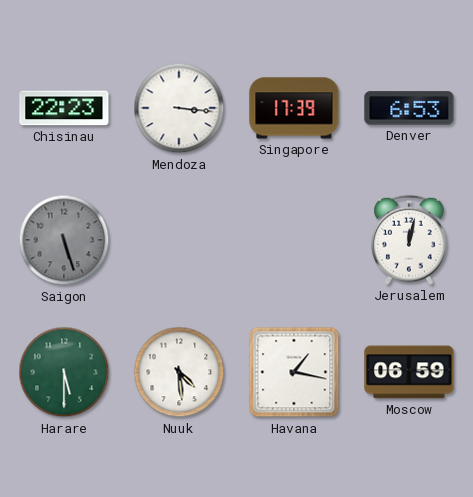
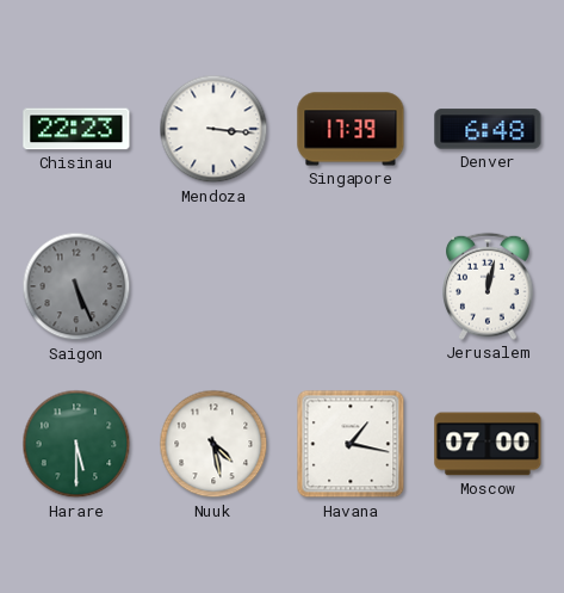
Denver: 6:53 -> 6:48 (488, 129)
Saigon: 5:27 -> 5:26 (76, 286)
Nuuk: 4:29 -> 4:28 (213, 444)
Moscow: 06:59 -> 07:00 (488, 444)
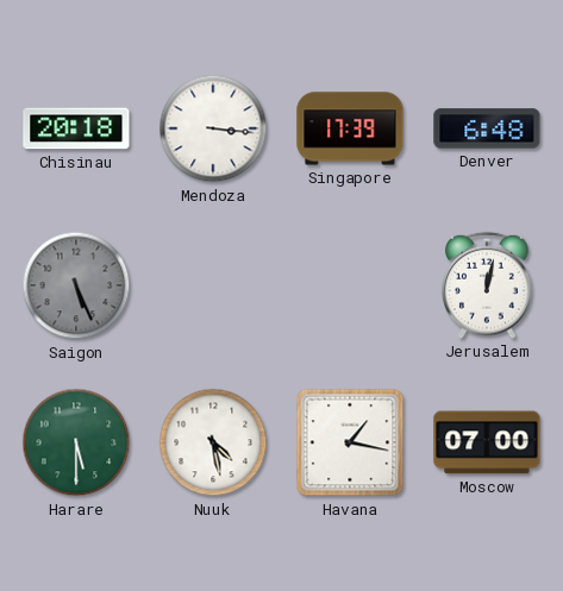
Chisinau: 22:23 -> 20:18 (76, 128)
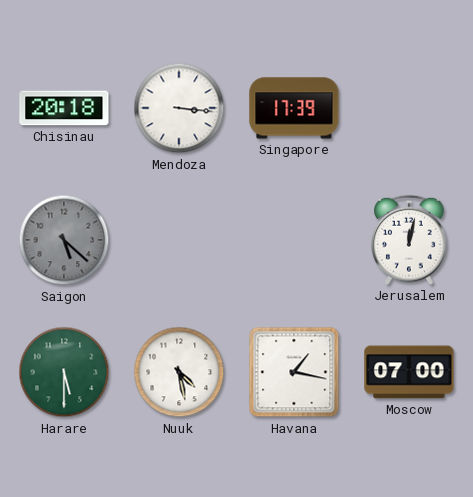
Denver: 6:48 -> none (487, 128)
Saigon: 5:26 -> 5:22 (64, 240)
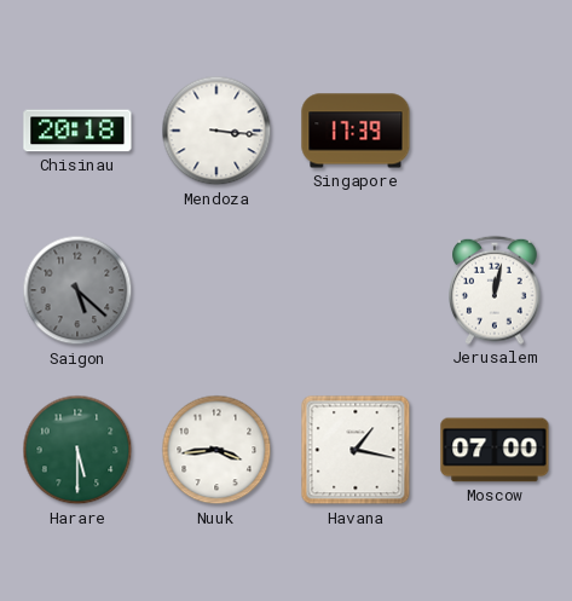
Nuuk: 4:28 -> 3:44 (216, 450)
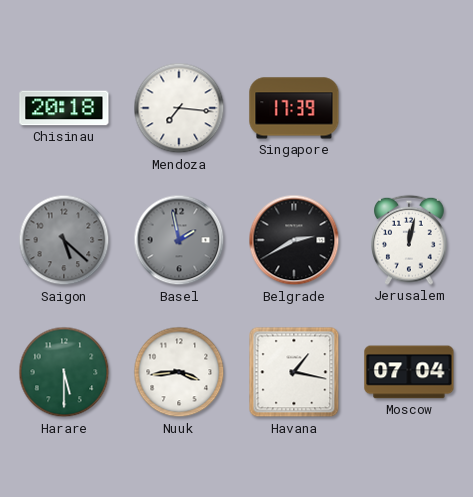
Mendoza: 3:16 -> 7:16 (179, 108)
Basel: none -> 1:58 (179, 240)
Belgrade: none -> 2:40 (294, 240)
Moscow: 07:00 -> 07:04 (409, 372)
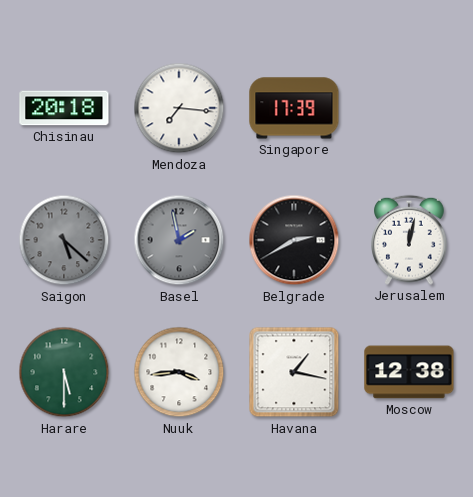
Moscow: 07:04 -> 12:38 (409, 372)
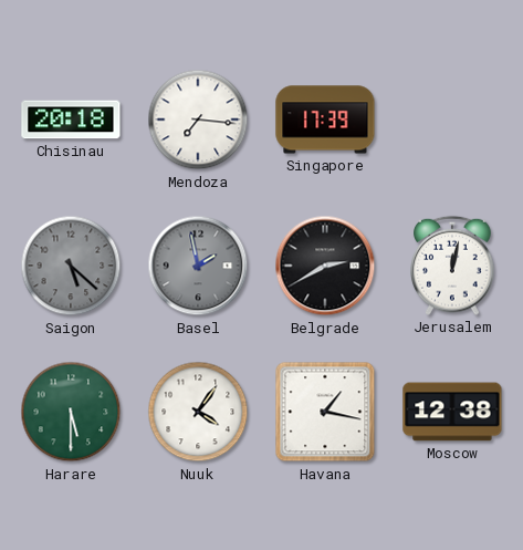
Nuuk: 3:44 -> 4:06 (198, 412)
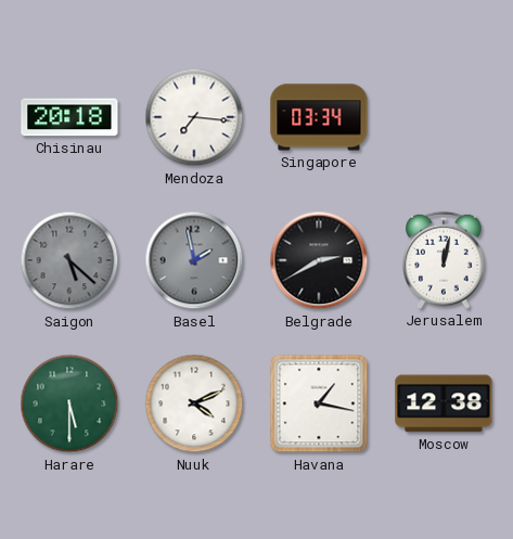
Singapore: 17:39 -> 03:34 (319, 117)
Nuuk: 4:06 -> 4:11 (194, 403)
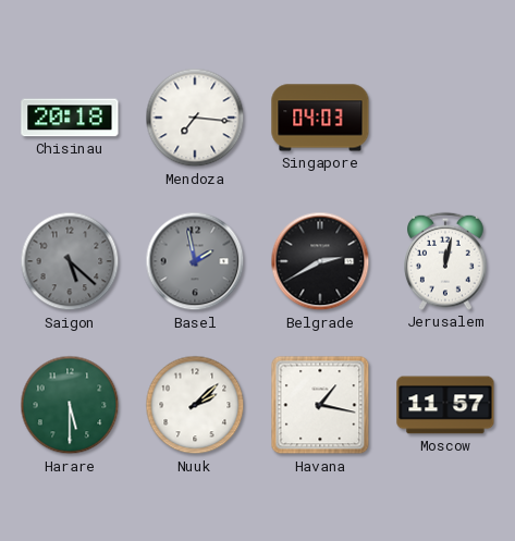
Singapore: 03:34 -> 04:03 (320, 118)
Nuuk: 4:11 -> 2:08 (195, 405)
Moscow: 12:38 -> 11:57 (445, 405)
